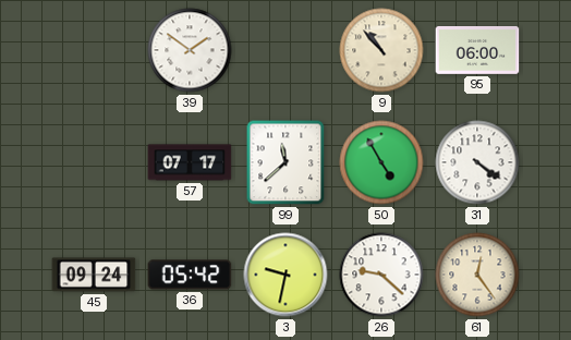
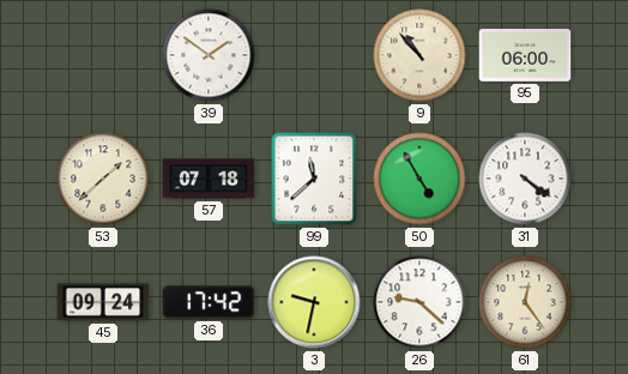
53: none -> 1:38 (103, 179)
57: 07:17 -> 07:18 (209, 179)
36: 05:42 -> 17:42 (209, 302)
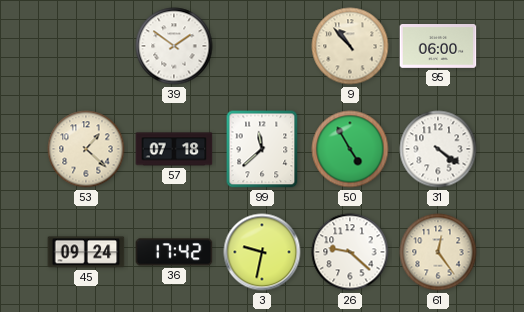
53: 1:38 -> 1:22 (86, 149)
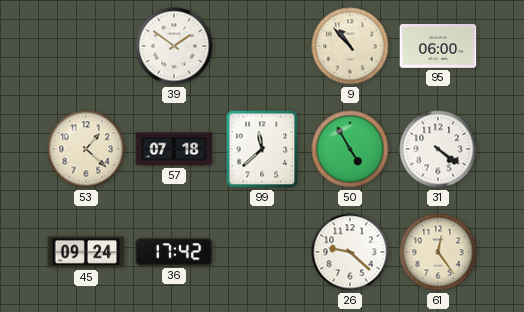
3: 9:32 -> none (262, 252)
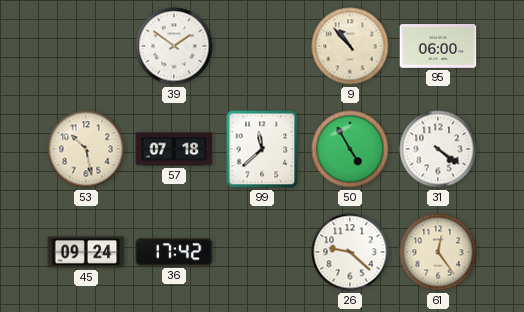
53: 1:22 -> 10:28 (86, 149)
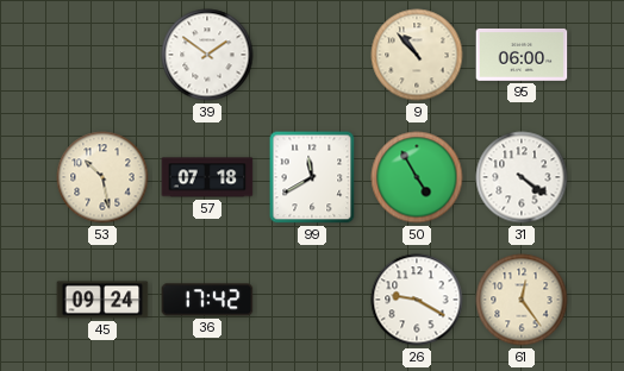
99: 11:38 -> 11:40 (312, 177)
26: 9:22 -> 9:20 (417, 300)
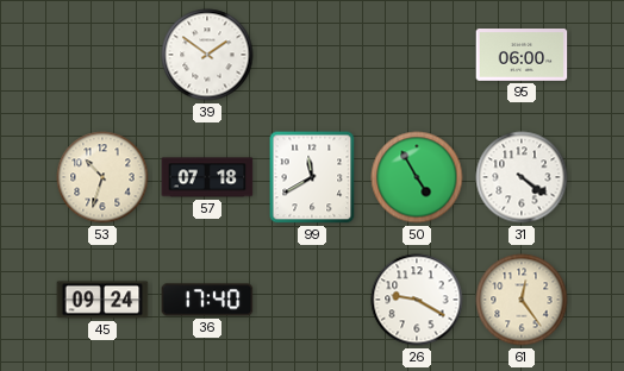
9: 10:53 -> none (417, 55)
53: 10:28 -> 10:33 (102, 177)
36: 17:42 -> 17:40 (207, 300)
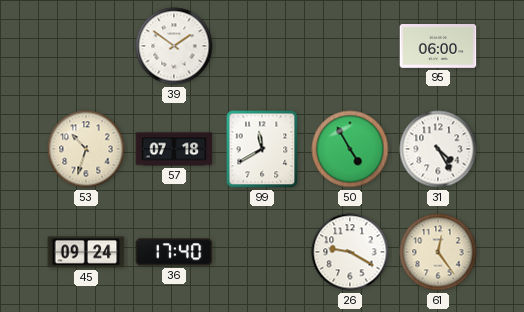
31: 4:21 -> 4:25 (438, 149)
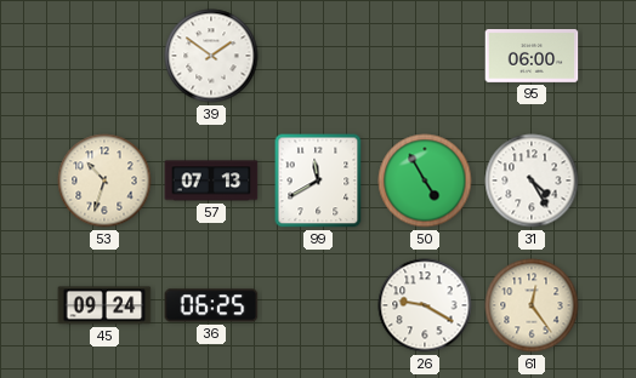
57: 07:18 -> 07:13 (211, 181)
36: 17:40 -> 06:25 (211, 305)
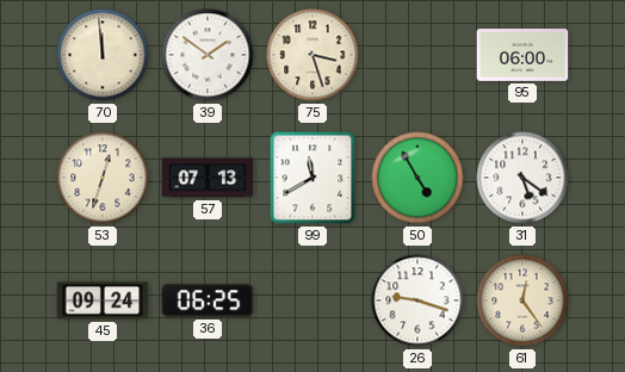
70: none -> 11:59 (103, 55)
75: none -> 3:27 (312, 55)
53: 10:33 -> 12:33 (103, 178)
31: 4:25 -> 5:21 (522, 178)
26: 9:20 -> 9:18 (417, 300)
